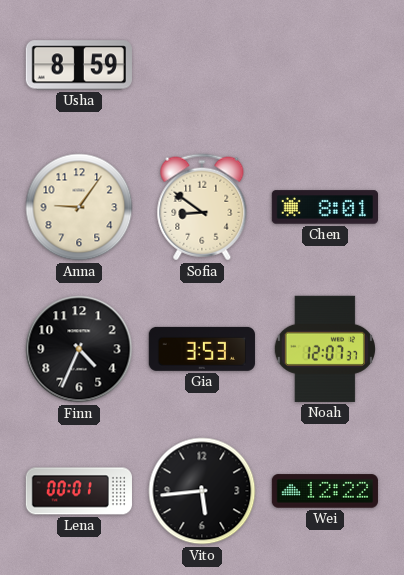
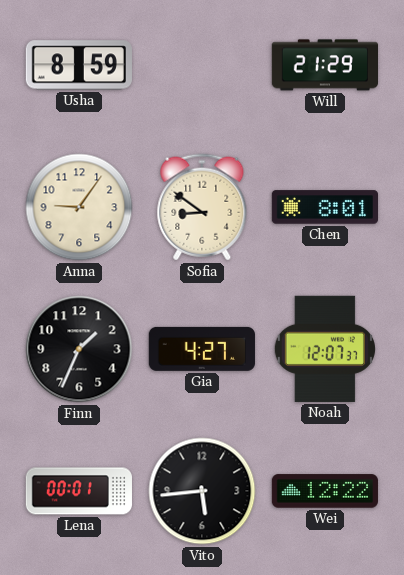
Will: none -> 21:29 (324, 65)
Finn: 4:34 -> 1:34 (79, 349)
Gia: 3:53 -> 4:27 (202, 349)
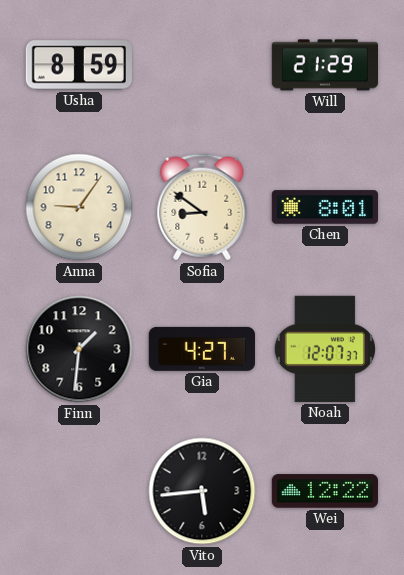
Finn: 1:34 -> 1:31 (79, 349)
Lena: 00:01 -> none (79, 491)
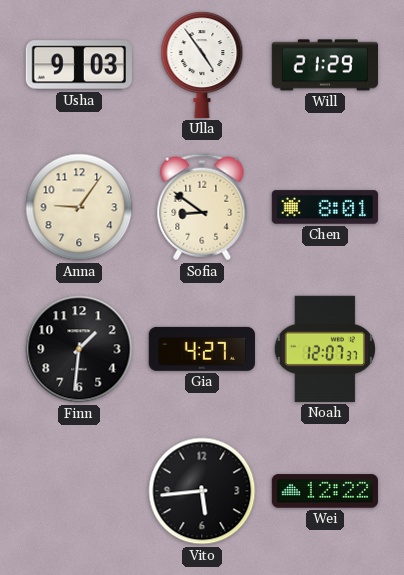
Usha: 8:59 -> 9:03 (79, 65)
Ulla: none -> 4:54 (202, 65)
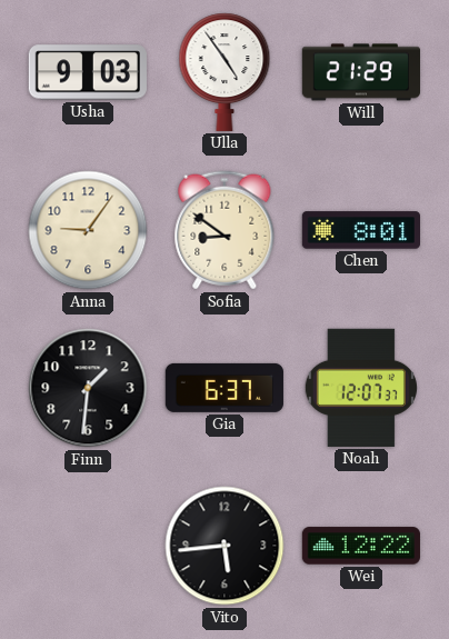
Gia: 4:27 -> 6:37 (225, 388)
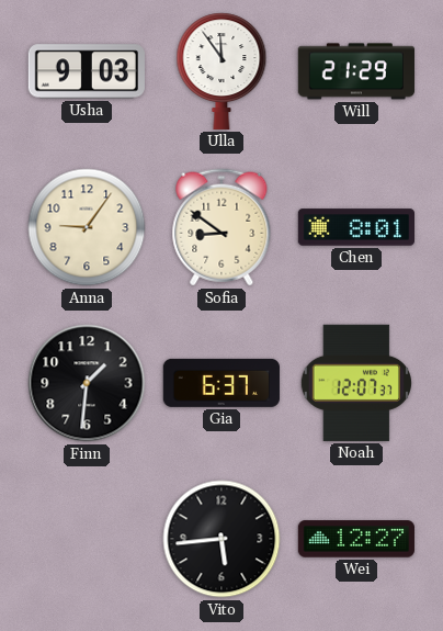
Ulla: 4:54 -> 11:54 (222, 71)
Wei: 12:22 -> 12:27 (355, 539)
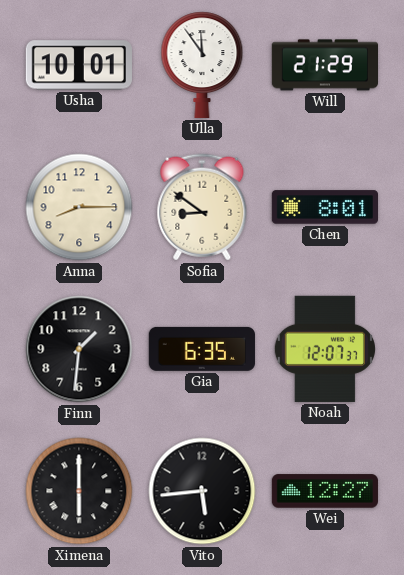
Usha: 9:03 -> 10:01 (79, 65)
Anna: 9:06 -> 8:15 (79, 207)
Gia: 6:37 -> 6:35 (202, 349)
Ximena: none -> 6:00 (79, 491)
